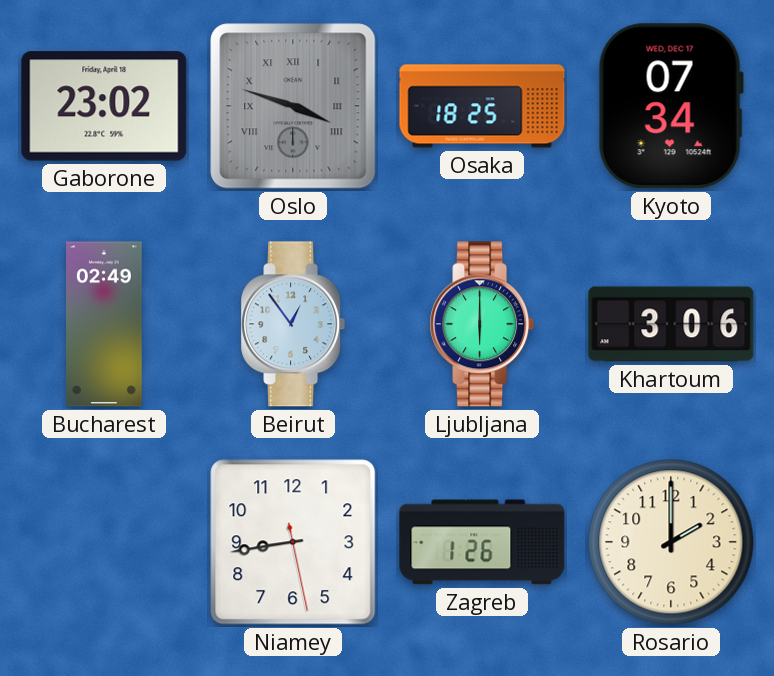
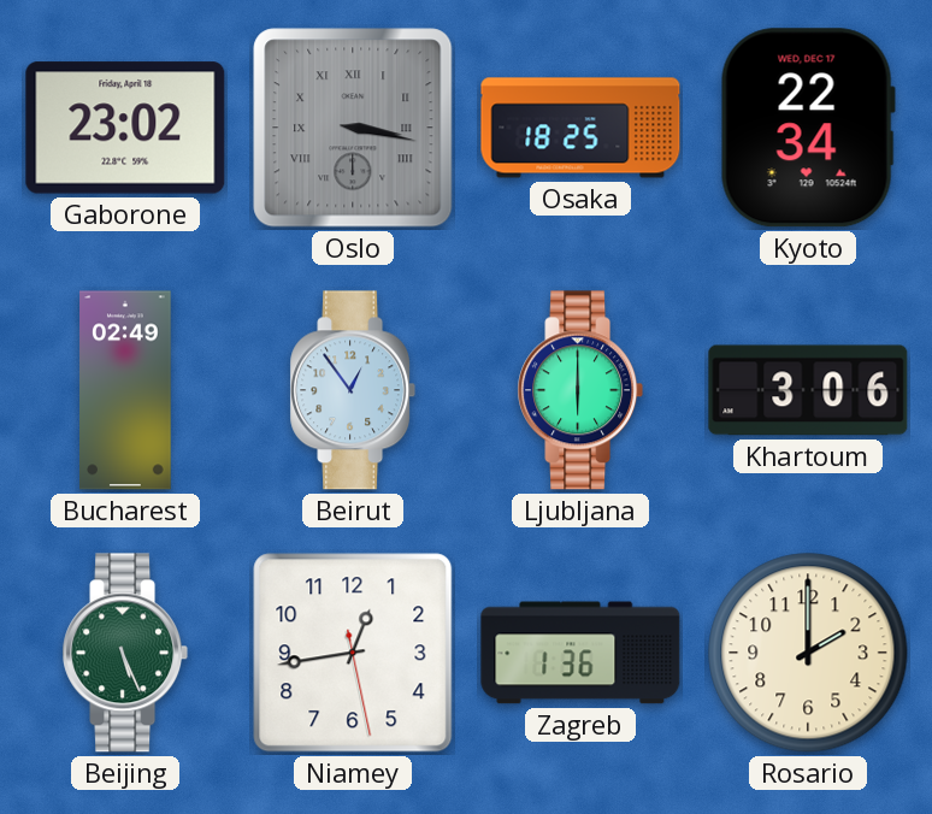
Oslo: 3:48 -> 3:17 (353, 128)
Kyoto: 07:34 -> 22:34 (808, 128)
Beijing: none -> 5:26 (125, 653)
Niamey: 8:43 -> 12:43 (353, 653)
Zagreb: 1:26 -> 1:36 (580, 653)
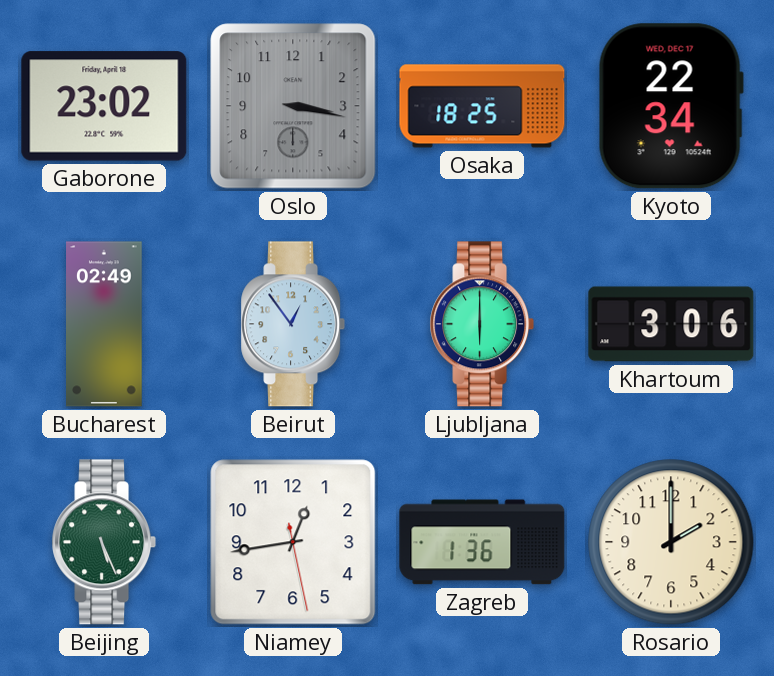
Oslo numerals: Roman -> Arabic (293, 106)
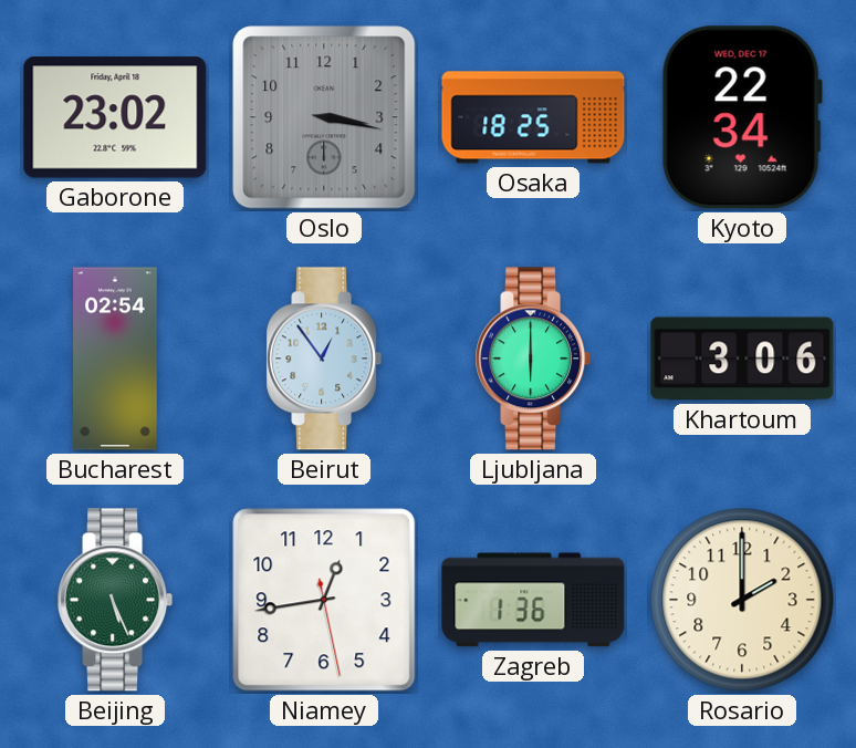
Bucharest: 02:49 -> 02:54 (115, 359)
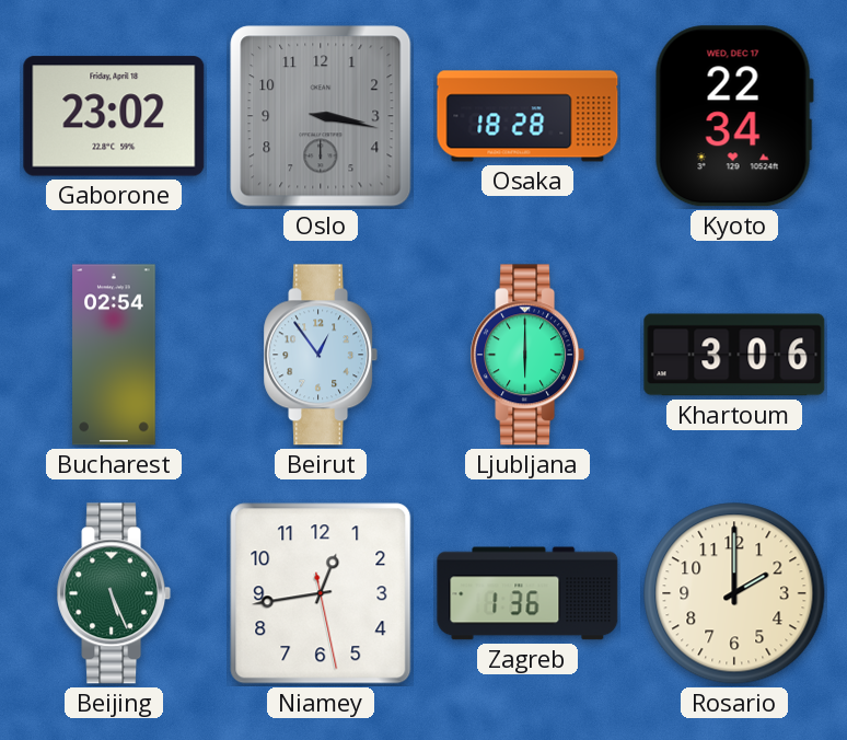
Osaka: 18:25 -> 18:28 (527, 116)
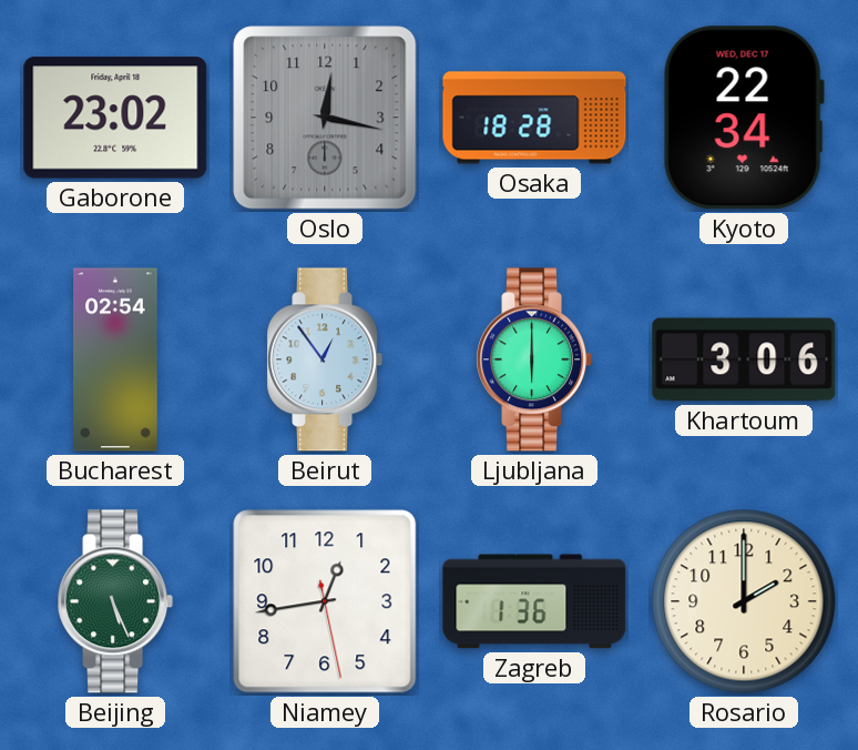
Oslo: 3:17 -> 12:17 (325, 118)
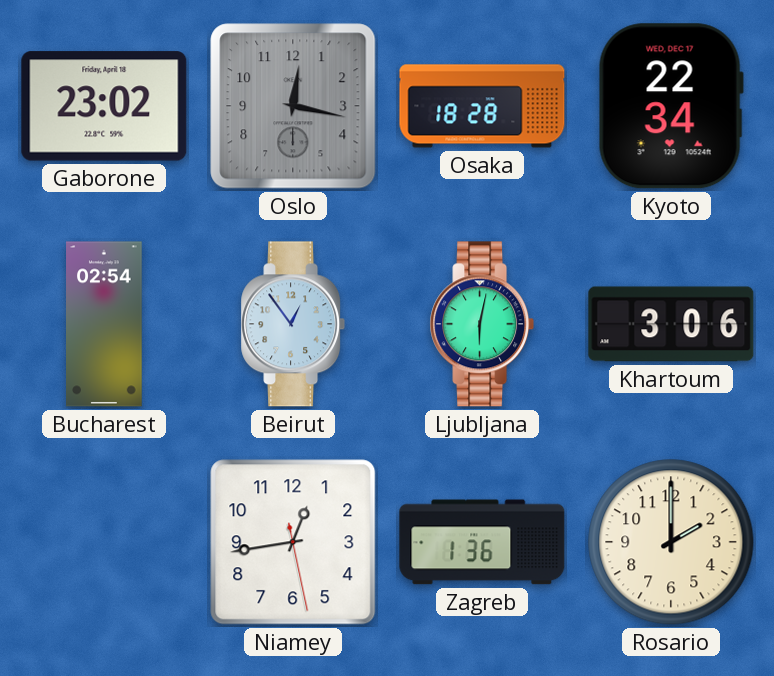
Ljubljana: 6:00 -> 6:02 (482, 324)
Beijing: 5:26 -> none (115, 601)
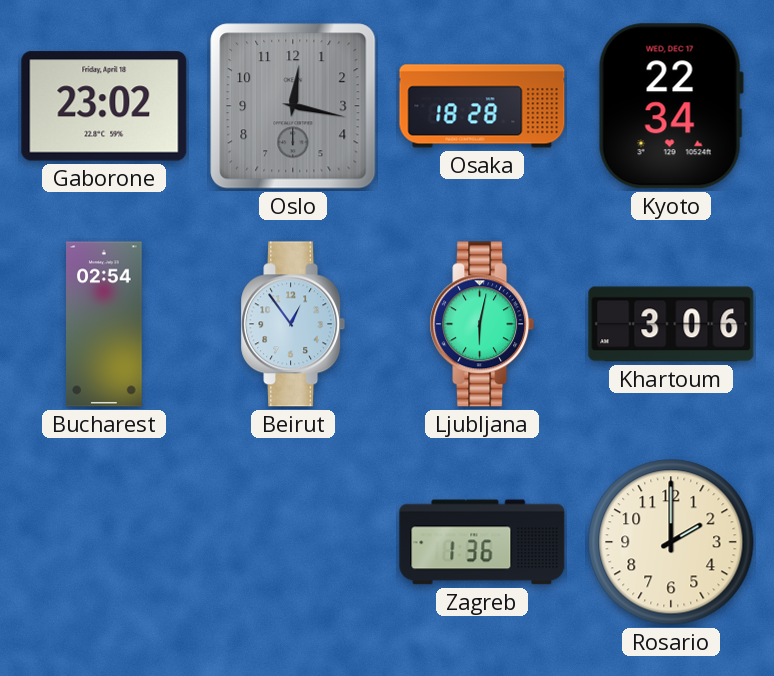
Niamey: 12:43 -> none (293, 542)
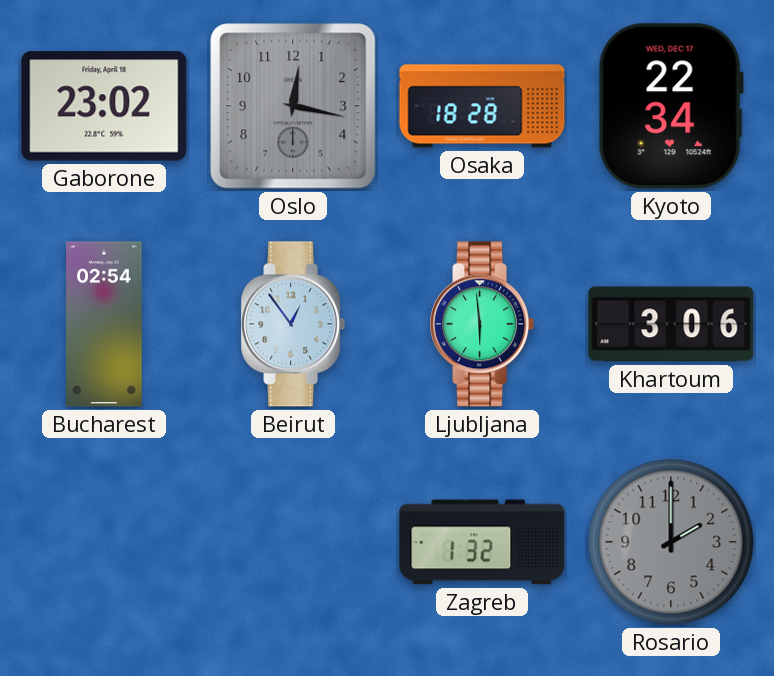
Ljubljana: 6:02 -> 5:59 (482, 324)
Zagreb: 1:36 -> 1:32 (482, 542)
Rosario dial: cream -> grey (671, 542)
